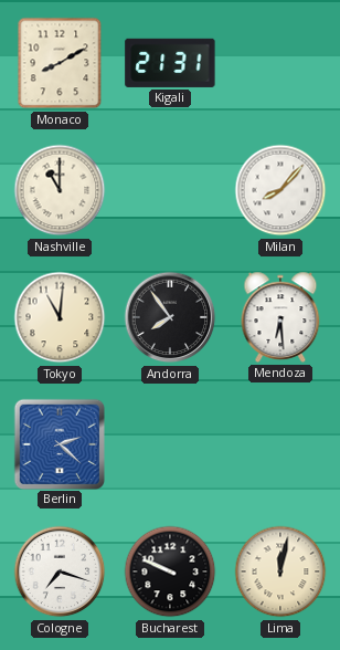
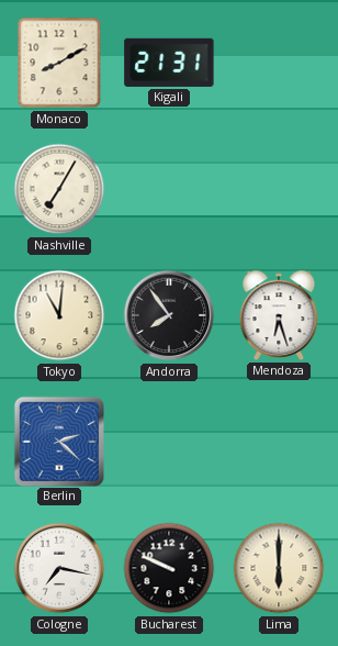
Nashville: 11:00 -> 7:05 (59, 189)
Milan: 8:07 -> none (280, 190)
Mendoza: 6:29 -> 6:27 (279, 315)
Cologne: 7:18 -> 7:17 (59, 568)
Lima: 12:02 -> 6:00 (279, 568)
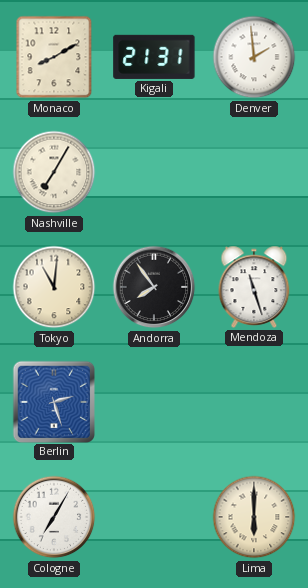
Denver: none -> 1:59 (254, 57)
Mendoza: 6:27 -> 11:27 (254, 287)
Berlin: 2:22 -> 2:27 (53, 401)
Cologne: 7:17 -> 7:05 (54, 517)
Bucharest: 9:49 -> none (169, 568)
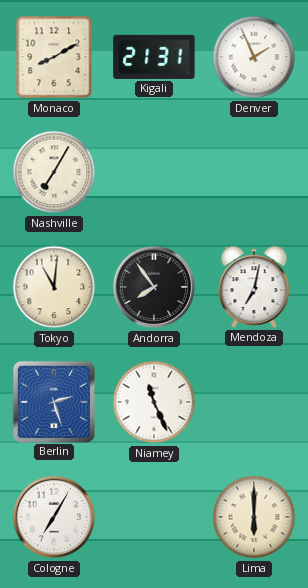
Denver: 1:59 -> 1:56 (254, 57)
Mendoza: 11:27 -> 7:02 (254, 287)
Niamey: none -> 11:26 (154, 402)
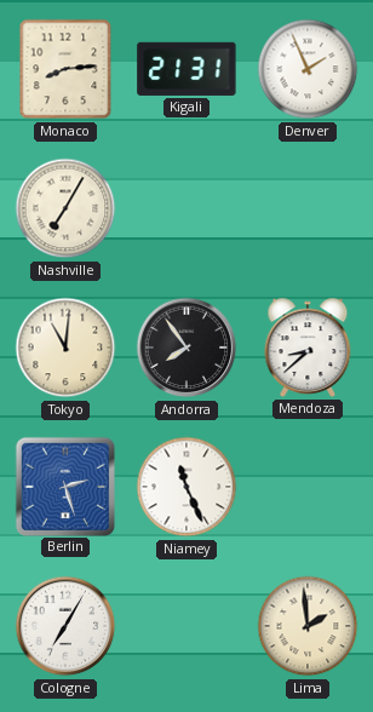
Monaco: 8:10 -> 8:14 (65, 69)
Mendoza: 7:02 -> 8:38 (308, 348)
Lima: 6:00 -> 1:59 (308, 626)
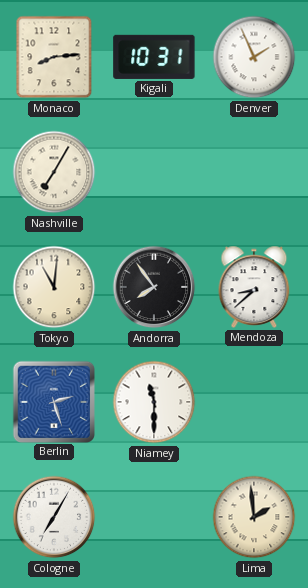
Kigali: 21:31 -> 10:31 (154, 57)
Niamey: 11:26 -> 11:30 (154, 402)
